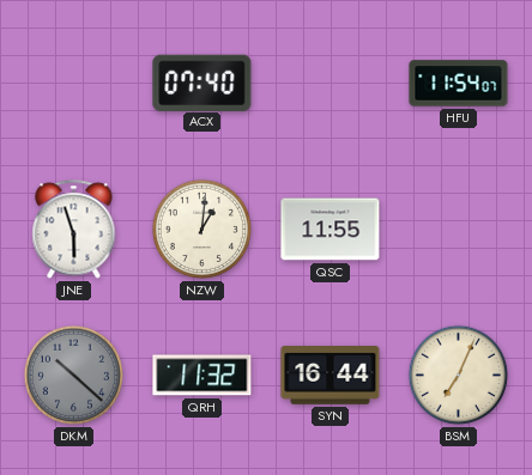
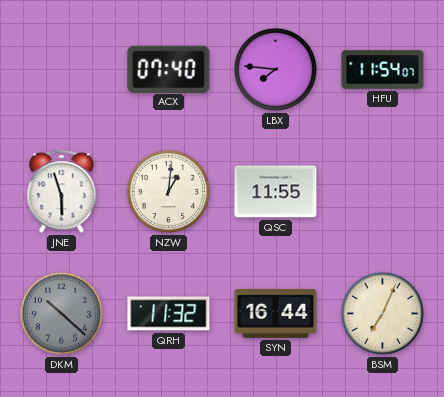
LBX: none -> 7:46 (275, 69)
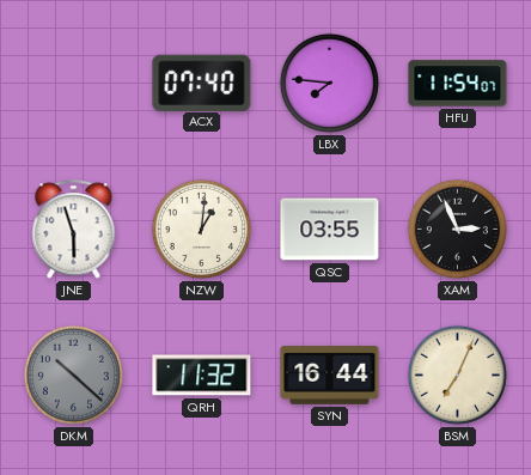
QSC: 11:55 -> 03:55 (330, 230)
XAM: none -> 2:56 (457, 229)
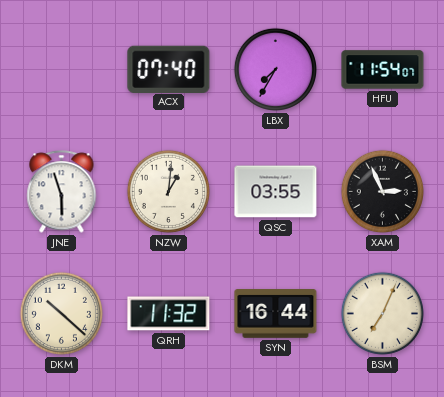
LBX: 7:46 -> 7:35 (275, 69)
DKM dial: grey -> cream (61, 313)
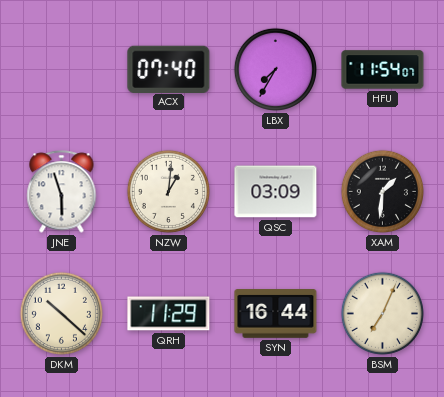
QSC: 03:55 -> 03:09 (276, 192)
XAM: 2:56 -> 1:31 (382, 191)
QRH: 11:32 -> 11:29 (169, 314)
